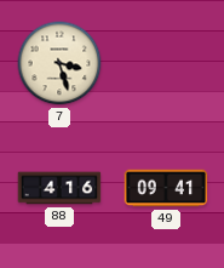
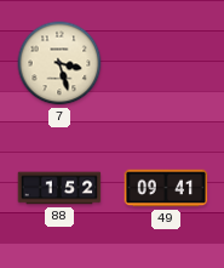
88: 4:16 -> 1:52 (59, 188)
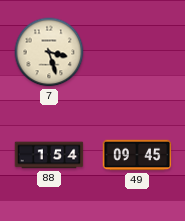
88: 1:52 -> 1:54 (49, 155)
49: 09:41 -> 09:45 (137, 155)
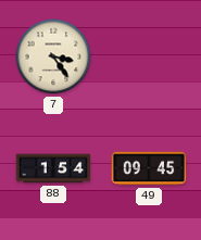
7: 3:27 -> 3:24 (53, 56)
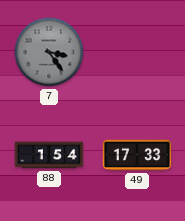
7 dial: cream -> grey (49, 52)
49: 09:45 -> 17:33 (137, 155)
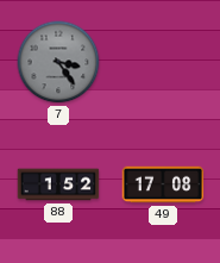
88: 1:54 -> 1:52 (58, 184)
49: 17:33 -> 17:08 (163, 184)
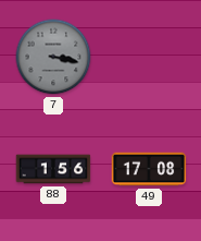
7: 3:24 -> 3:17 (53, 57)
88: 1:52 -> 1:56 (53, 169)
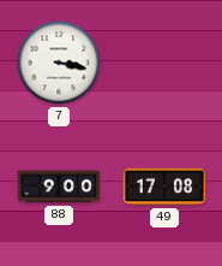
7 dial: grey -> white (59, 63)
88: 1:56 -> 9:00 (59, 187)
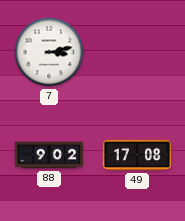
7: 3:17 -> 3:13 (49, 52)
88: 9:00 -> 9:02 (49, 155)
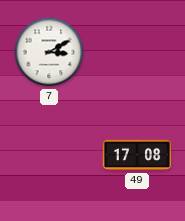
7: 3:13 -> 3:10 (49, 52)
88: 9:02 -> none (49, 155)
